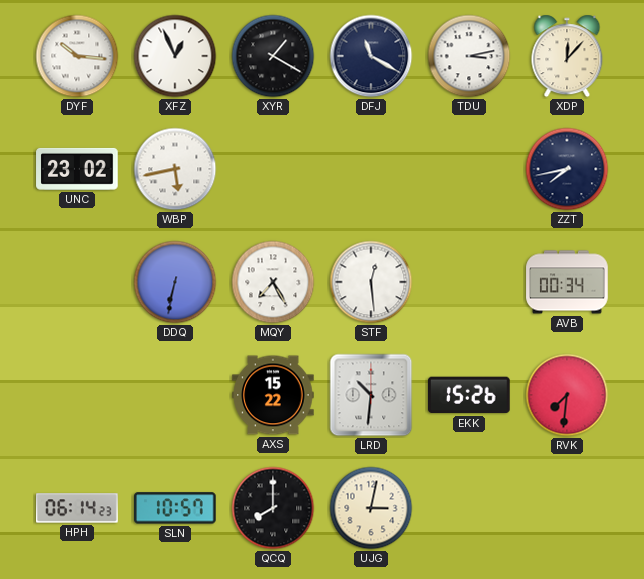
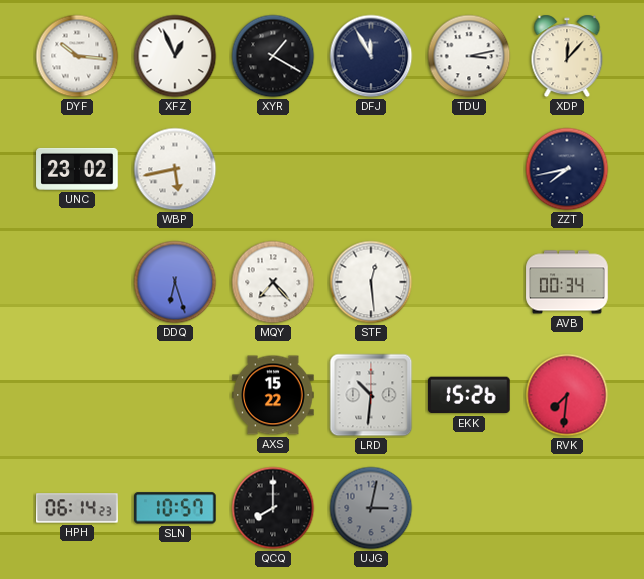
DFJ: 11:20 -> 11:55 (371, 56)
DDQ: 6:32 -> 6:27 (175, 282)
MQY: 7:25 -> 7:23 (273, 282)
UJG dial: cream -> grey (371, 508)
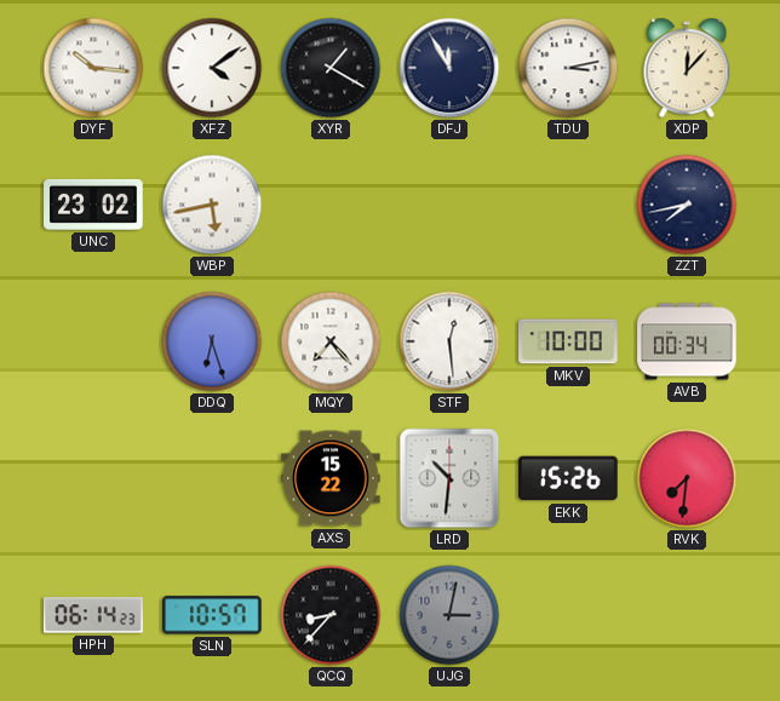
XFZ: 12:56 -> 4:09 (212, 68)
MKV: none -> 10:00 (568, 341)
QCQ: 8:00 -> 8:37 (331, 615)
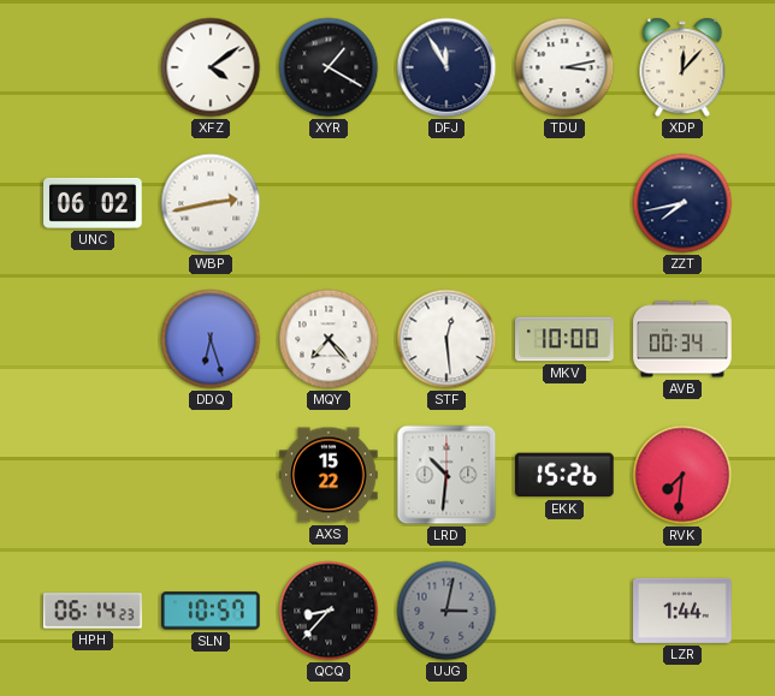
DYF: 10:16 -> none (93, 68)
UNC: 23:02 -> 06:02 (93, 203)
WBP: 5:43 -> 2:43 (211, 203)
LZR: none -> 1:44 (682, 611)
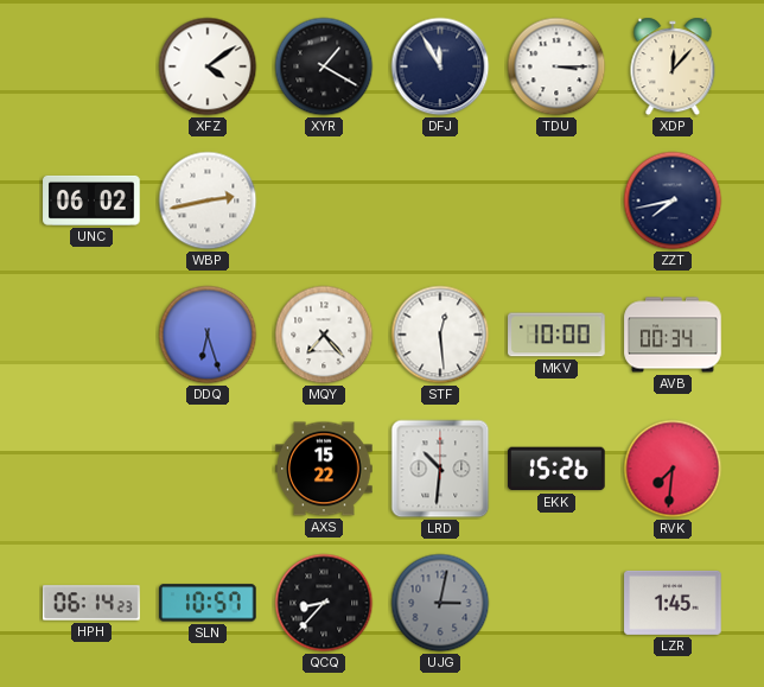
TDU: 3:13 -> 3:15 (556, 66)
LZR: 1:44 -> 1:45 (673, 603)
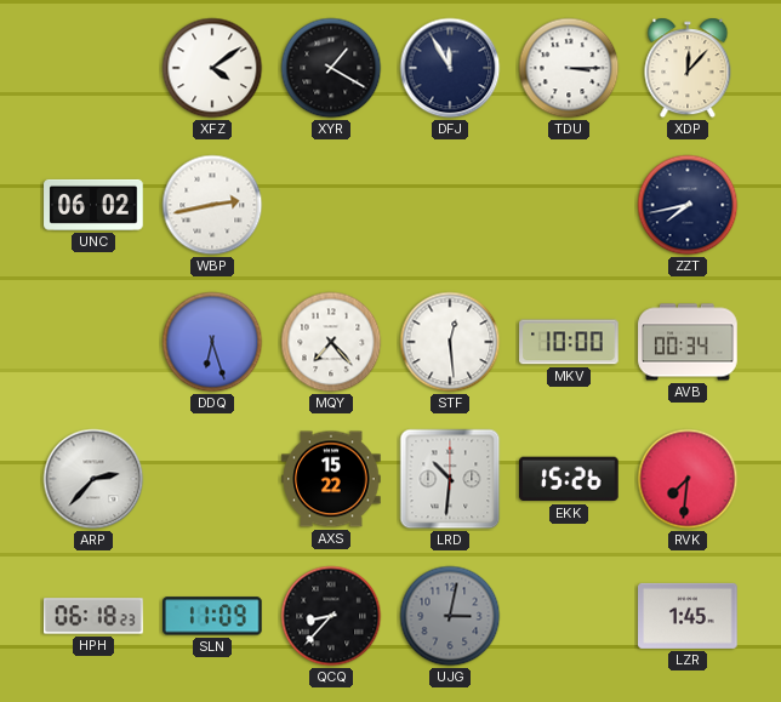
ARP: none -> 2:37 (93, 479)
HPH: 06:14 -> 06:18 (93, 616)
SLN: 10:57 -> 11:09 (213, 616)
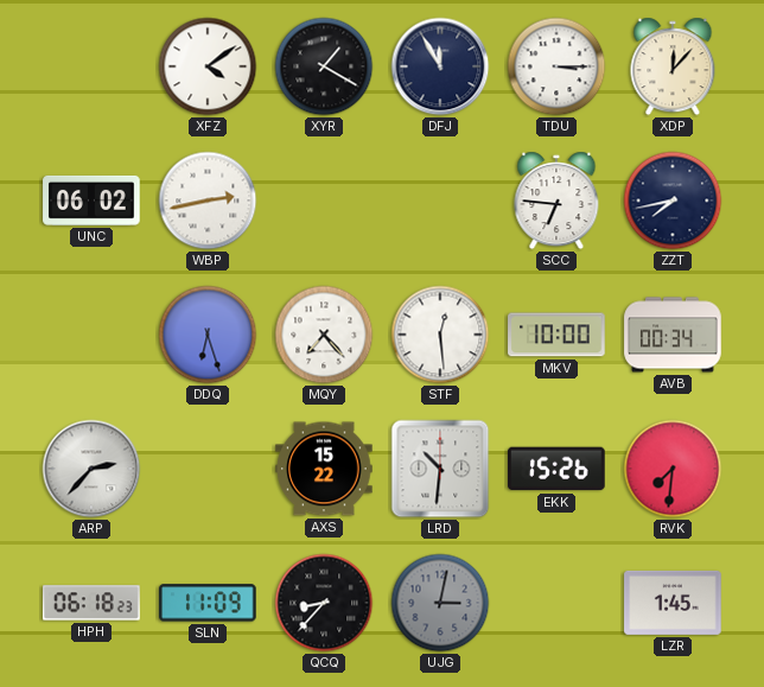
SCC: none -> 6:46 (556, 201)
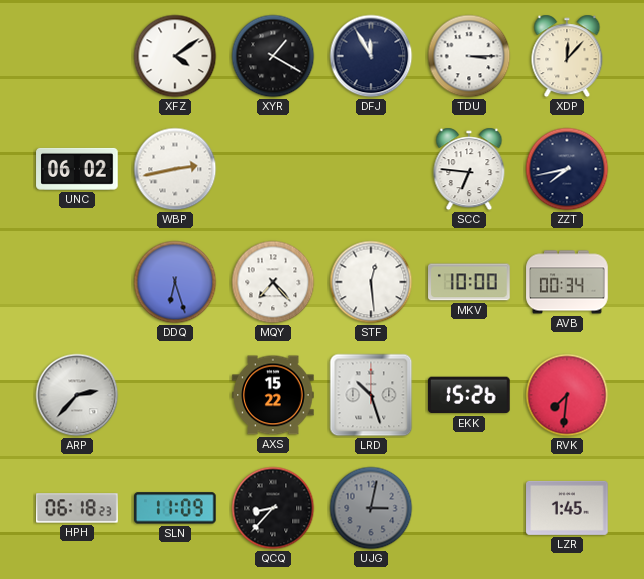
LRD: 10:31 -> 10:27 (371, 395)
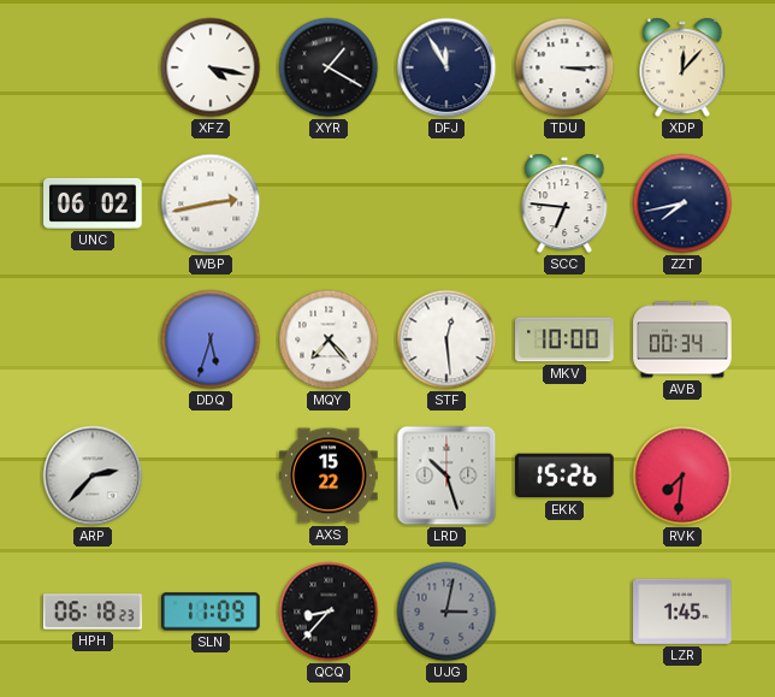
XFZ: 4:09 -> 4:17 (211, 67)
DDQ: 6:27 -> 5:33 (211, 339)
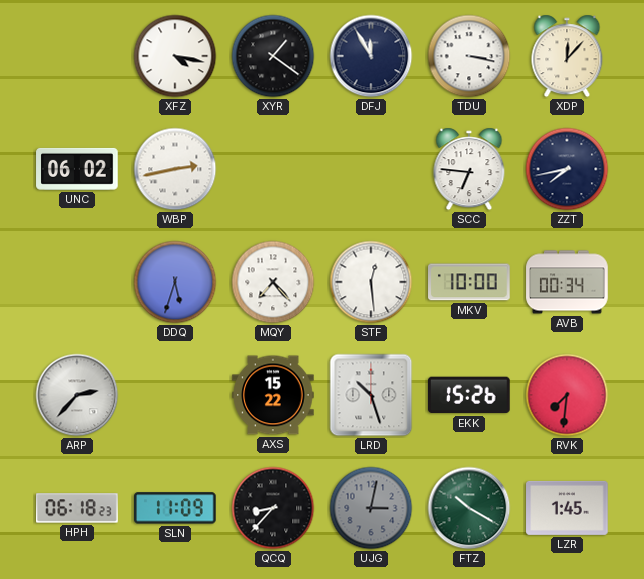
XYR: 1:20 -> 1:21 (273, 56)
TDU: 3:15 -> 3:17 (469, 56)
FTZ: none -> 10:20 (469, 508)
